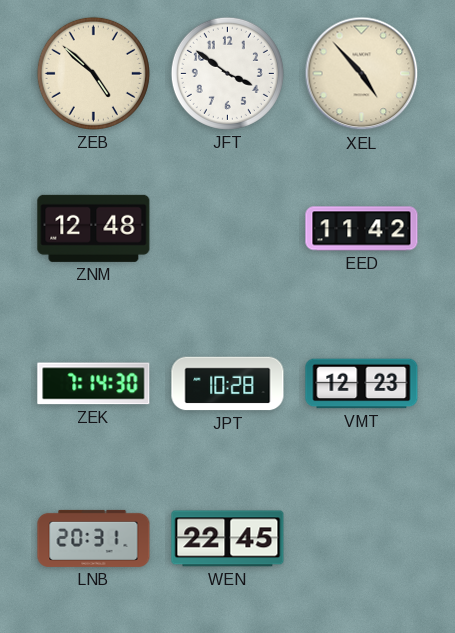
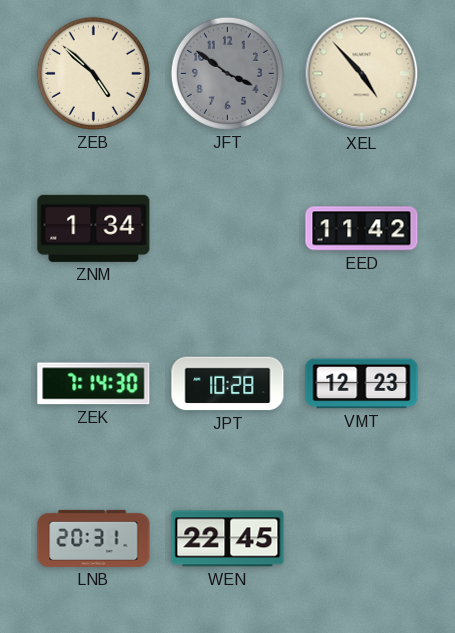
JFT dial: white -> grey (227, 73)
ZNM: 12:48 -> 1:34 (94, 228)
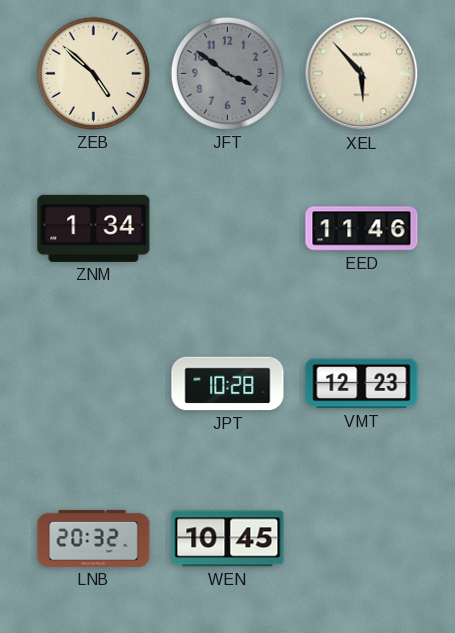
XEL: 4:53 -> 5:53 (362, 74)
EED: 11:42 -> 11:46 (362, 229)
ZEK: 7:14 -> none (94, 384)
LNB: 20:31 -> 20:32 (94, 538)
WEN: 22:45 -> 10:45 (228, 539)
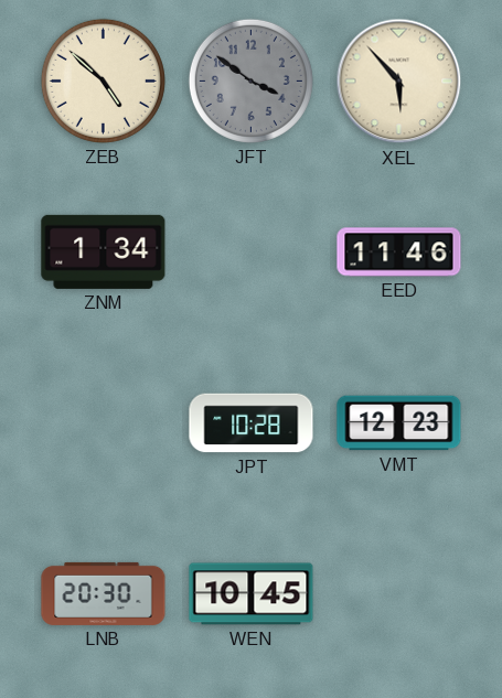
LNB: 20:32 -> 20:30 (104, 593)
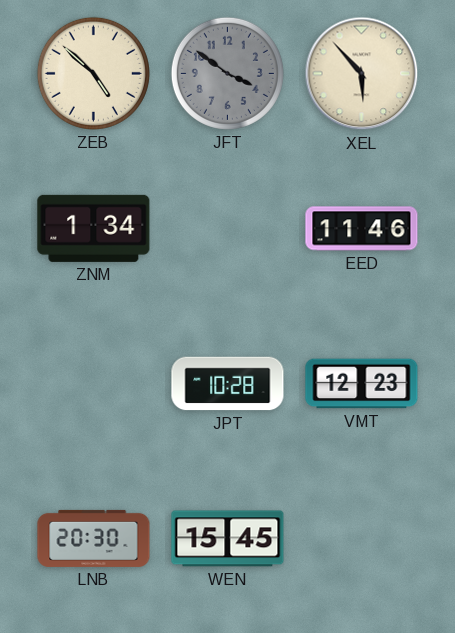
WEN: 10:45 -> 15:45 (228, 539)
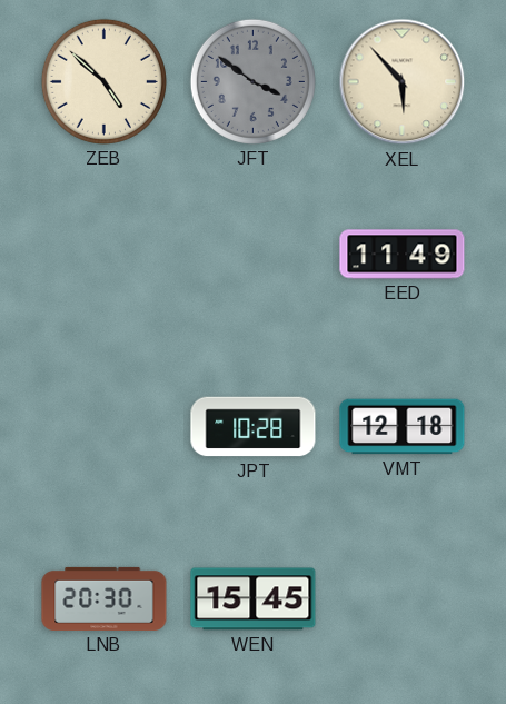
ZNM: 1:34 -> none (94, 228)
EED: 11:46 -> 11:49 (403, 255)
VMT: 12:23 -> 12:18 (403, 427)
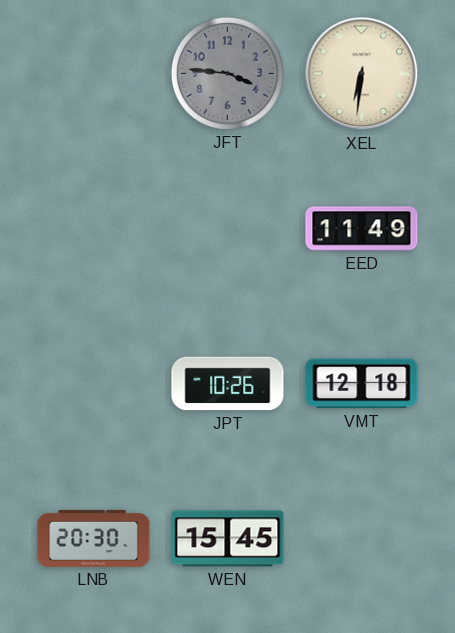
ZEB: 4:52 -> none (103, 81)
JFT: 3:51 -> 3:46 (227, 73)
XEL: 5:53 -> 6:31 (362, 74)
JPT: 10:28 -> 10:26 (228, 384)
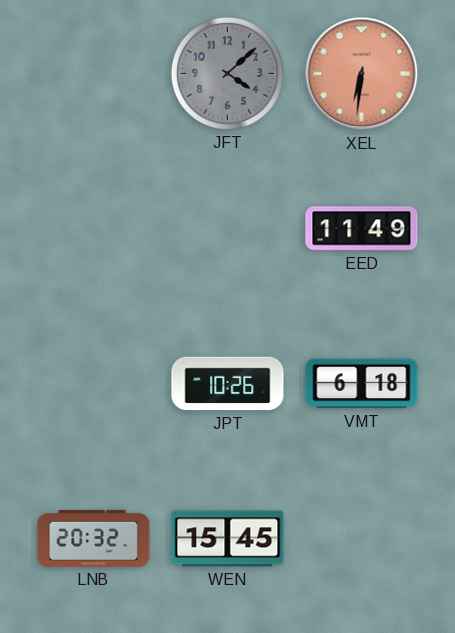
JFT: 3:46 -> 4:08 (227, 73)
XEL dial: cream -> salmon (362, 74)
VMT: 12:18 -> 6:18 (362, 384)
LNB: 20:30 -> 20:32 (94, 538)
